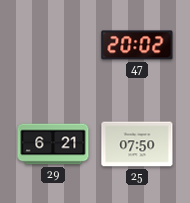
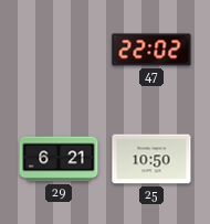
47: 20:02 -> 22:02 (151, 50)
25: 07:50 -> 10:50 (151, 159)
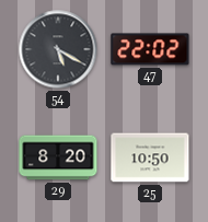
54: none -> 5:20 (58, 49)
29: 6:21 -> 8:20 (58, 157)
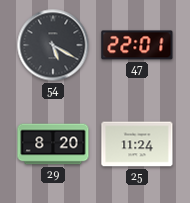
47: 22:02 -> 22:01 (137, 45)
25: 10:50 -> 11:24 (137, 144)
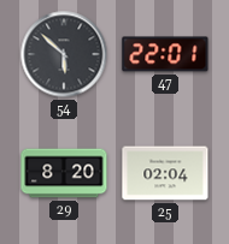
54: 5:20 -> 5:52 (64, 54)
25: 11:24 -> 02:04 (165, 173)
